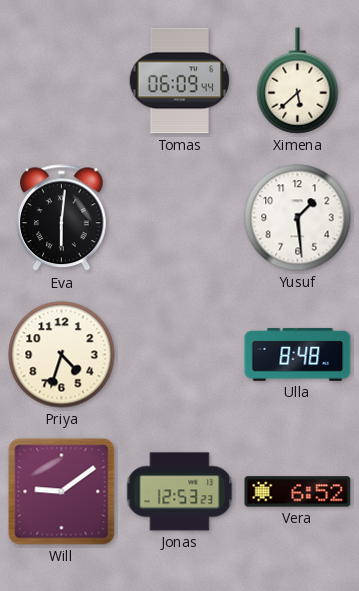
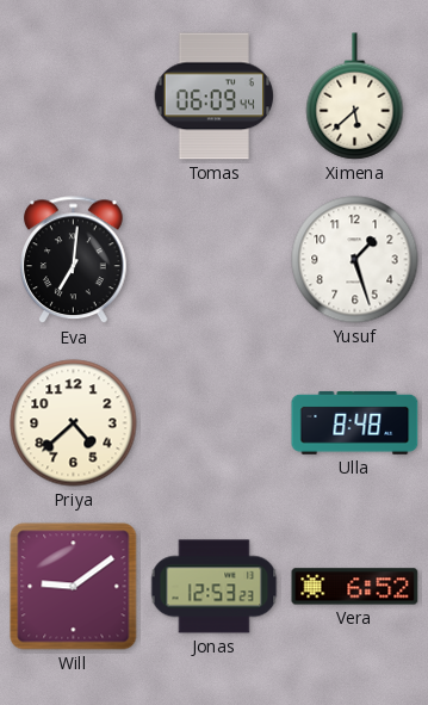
Eva: 6:01 -> 7:01 (74, 260)
Yusuf: 1:29 -> 1:27 (355, 260)
Priya: 4:33 -> 4:38 (74, 423)
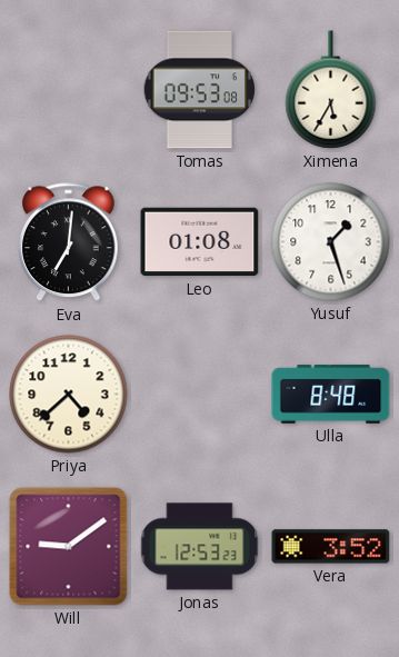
Tomas: 06:09 -> 09:53 (200, 90)
Ximena: 5:38 -> 5:35 (331, 90)
Leo: none -> 01:08 (200, 242)
Vera: 6:52 -> 3:52 (331, 547)
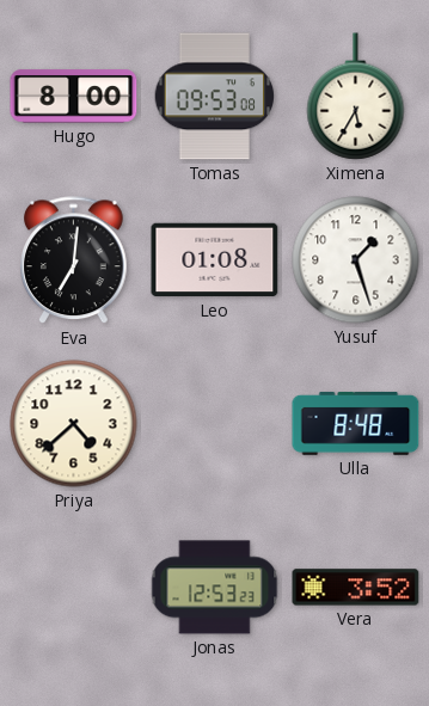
Hugo: none -> 8:00 (74, 97)
Will: 9:09 -> none (69, 547)
